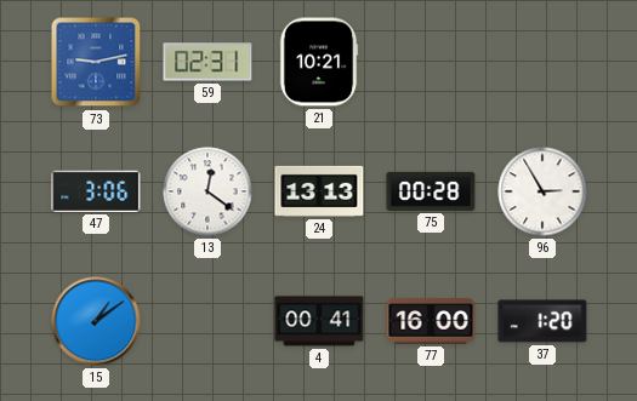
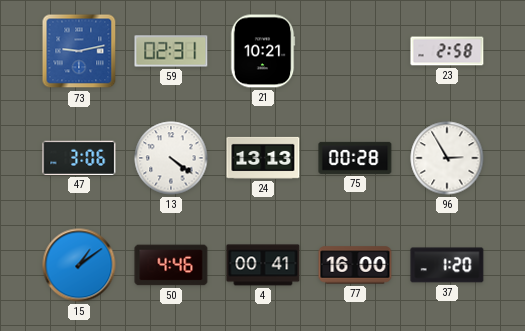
23: none -> 2:58 (447, 51)
13: 12:21 -> 4:21 (171, 158)
50: none -> 4:46 (171, 265)
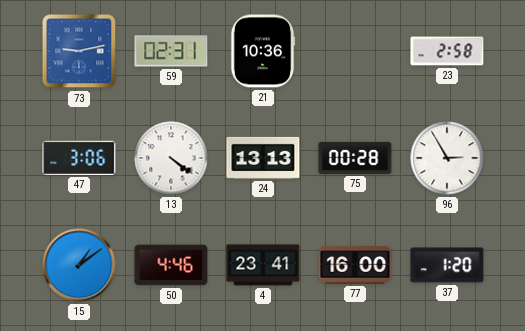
21: 10:21 -> 10:36 (263, 51)
4: 00:41 -> 23:41 (263, 265)
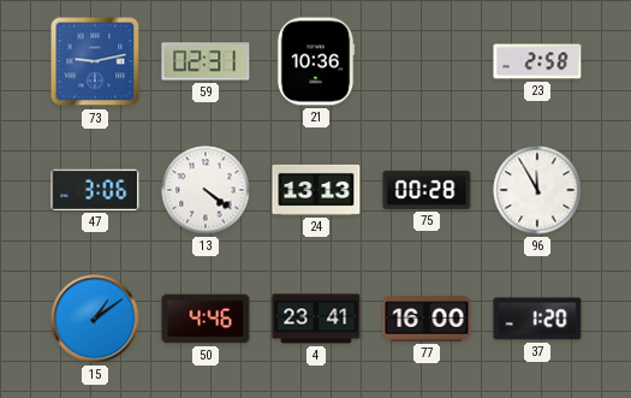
96: 2:55 -> 11:55 (537, 190)
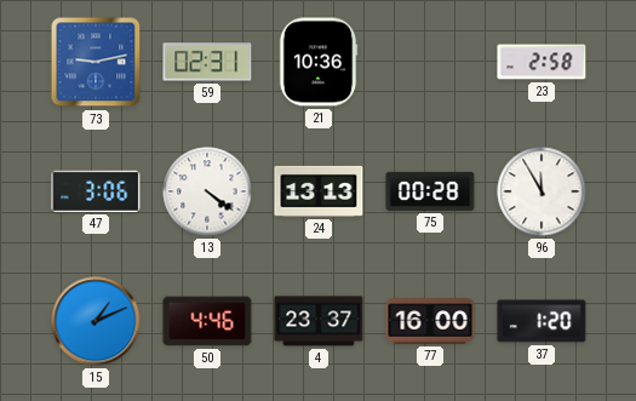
15: 1:09 -> 1:11 (96, 321)
4: 23:41 -> 23:37 (319, 321)
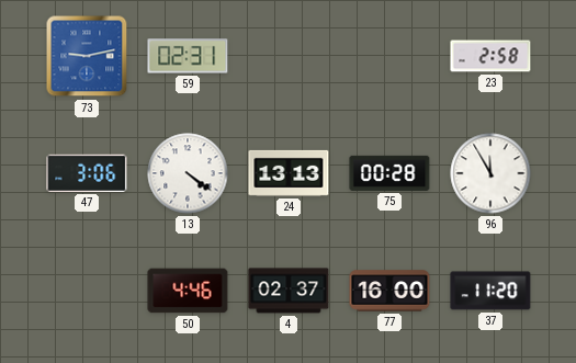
21: 10:36 -> none (319, 62)
15: 1:11 -> none (96, 321)
4: 23:37 -> 02:37 (289, 291)
37: 1:20 -> 11:20 (490, 291)
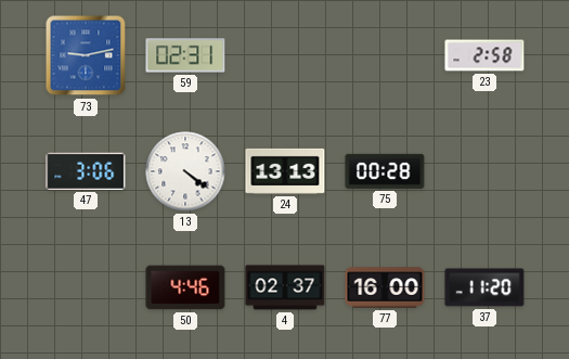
96: 11:55 -> none (490, 173)
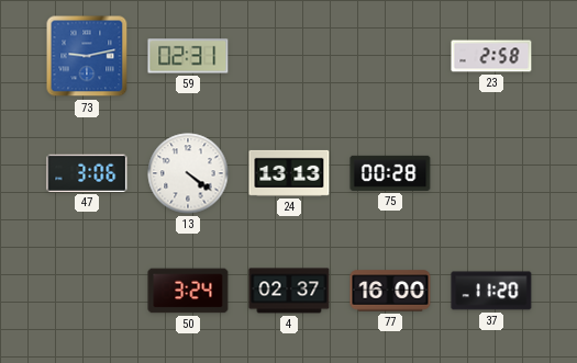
50: 4:46 -> 3:24 (188, 291)
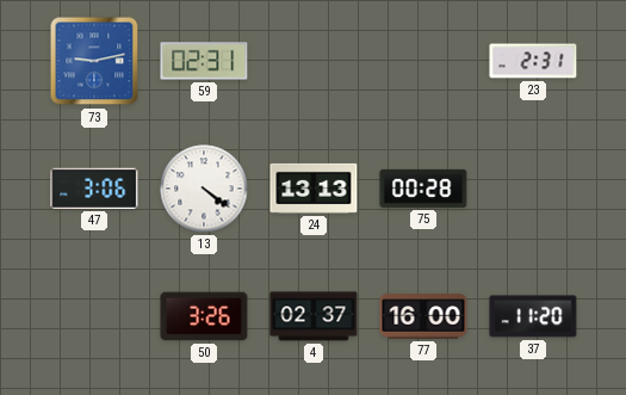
23: 2:58 -> 2:31 (533, 61)
50: 3:24 -> 3:26 (204, 316)
